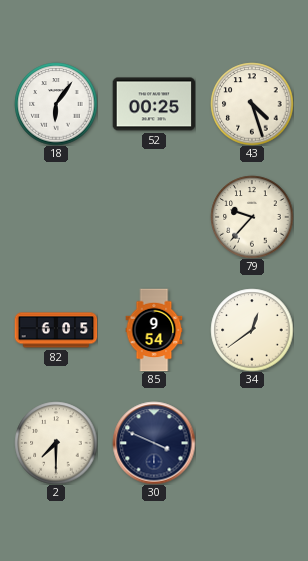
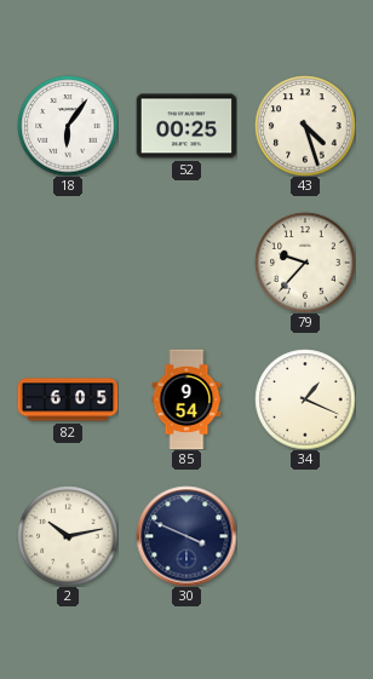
34: 12:39 -> 1:19 (305, 399)
2: 7:30 -> 10:13 (68, 536)
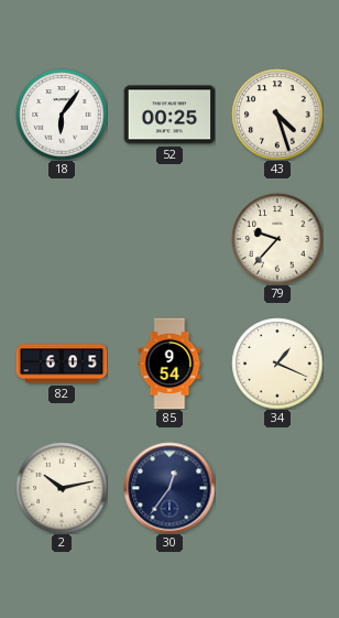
30: 3:49 -> 12:36 (169, 488)
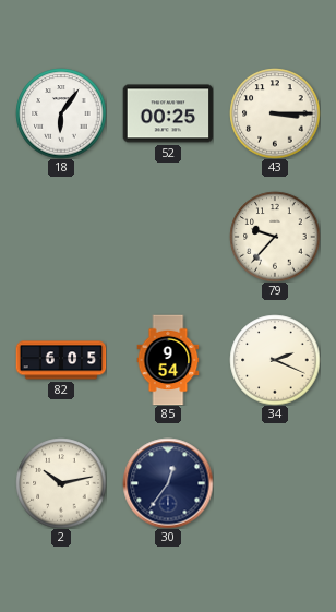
43: 4:27 -> 3:15 (275, 113)
34: 1:19 -> 2:19 (275, 360)
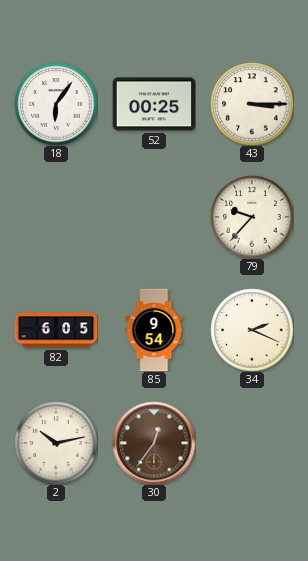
30 dial: navy -> brown (154, 443)
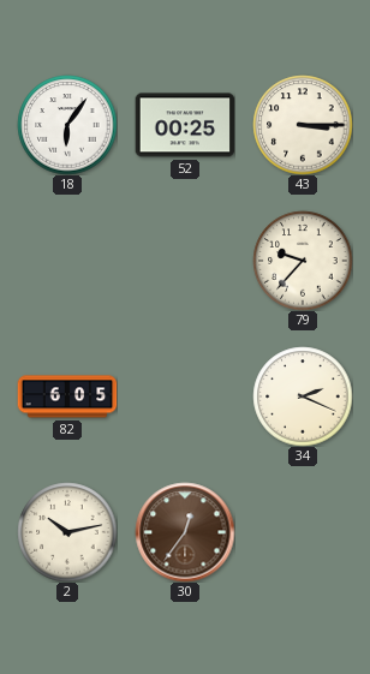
85: 9:54 -> none (154, 330)
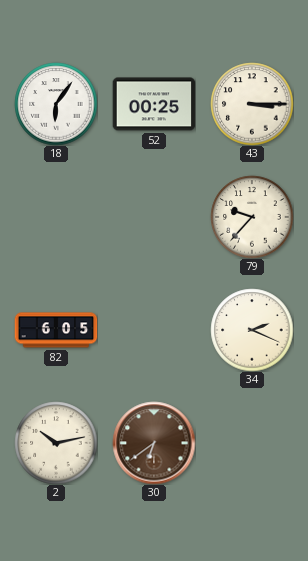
30: 12:36 -> 6:39 (154, 443)
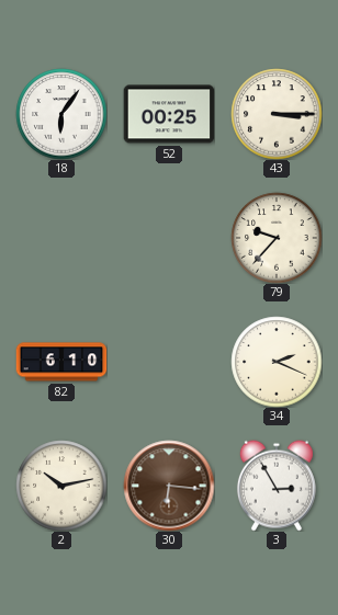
82: 6:05 -> 6:10 (61, 362)
30: 6:39 -> 6:16 (169, 486)
3: none -> 2:55 (277, 486)
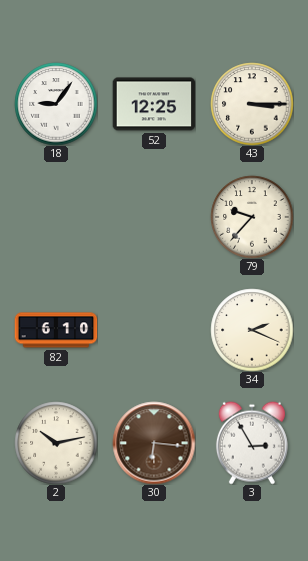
18: 6:06 -> 9:06 (56, 104)
52: 00:25 -> 12:25 (154, 104)
